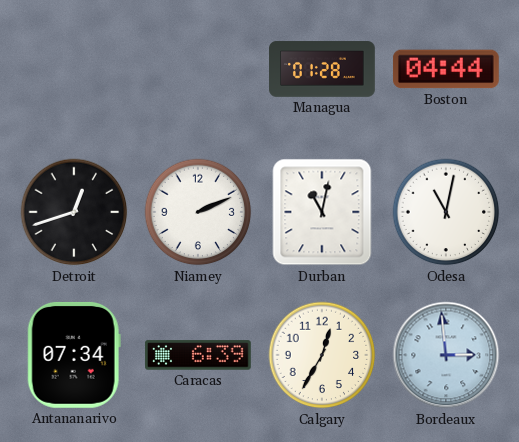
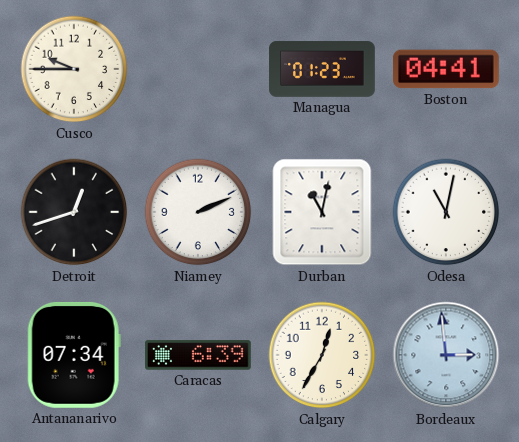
Cusco: none -> 9:45 (74, 69)
Managua: 01:28 -> 01:23 (322, 69)
Boston: 04:44 -> 04:41 (446, 69)
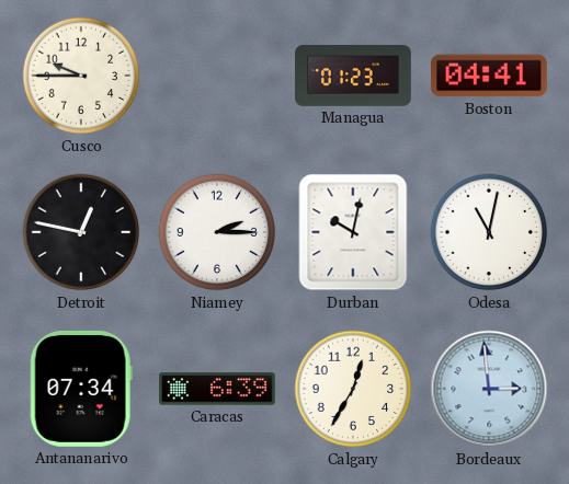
Detroit: 12:42 -> 12:47 (81, 232)
Niamey: 2:11 -> 2:15 (217, 232)
Durban: 11:02 -> 10:02 (353, 232)
